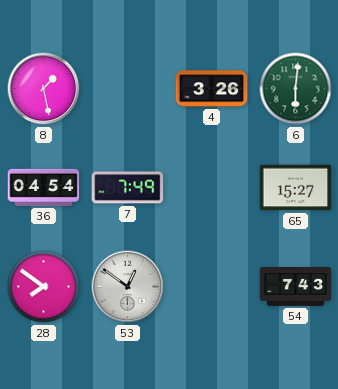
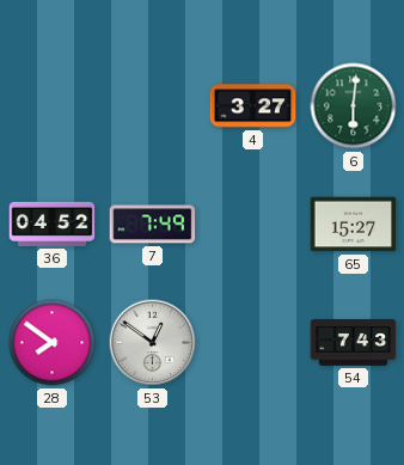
8: 1:28 -> none (44, 89)
4: 3:26 -> 3:27 (253, 106)
36: 04:54 -> 04:52 (53, 224)
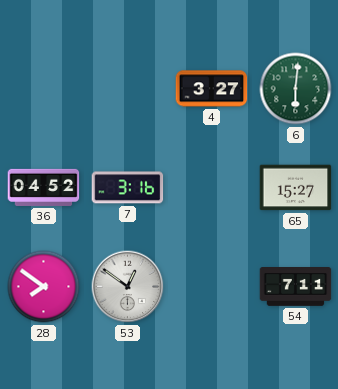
7: 7:49 -> 3:16 (128, 188)
54: 7:43 -> 7:11 (296, 287)
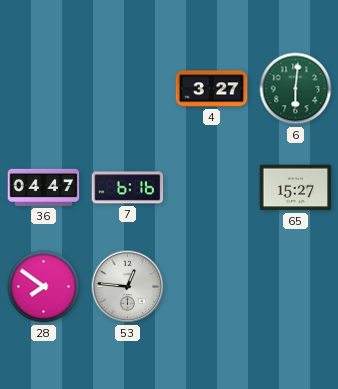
36: 04:52 -> 04:47 (44, 187)
7: 3:16 -> 6:16 (128, 188)
53: 12:51 -> 12:46 (128, 287)
54: 7:11 -> none (296, 287)
